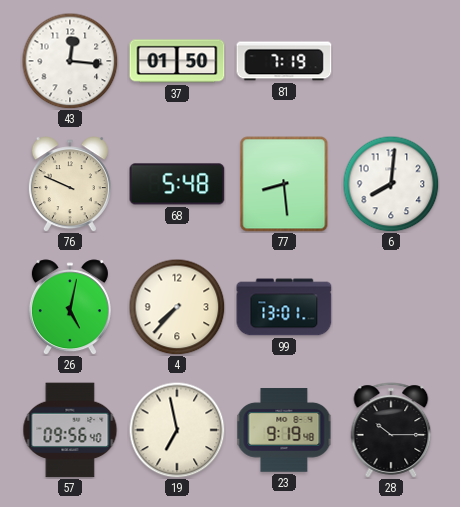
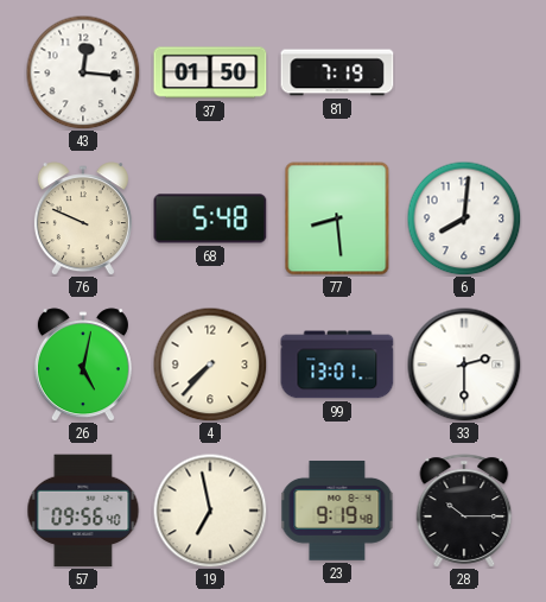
33: none -> 2:30 (464, 365)
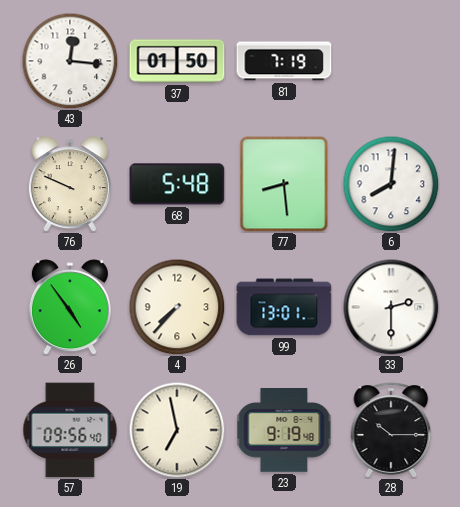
26: 5:02 -> 4:54 (70, 307)
